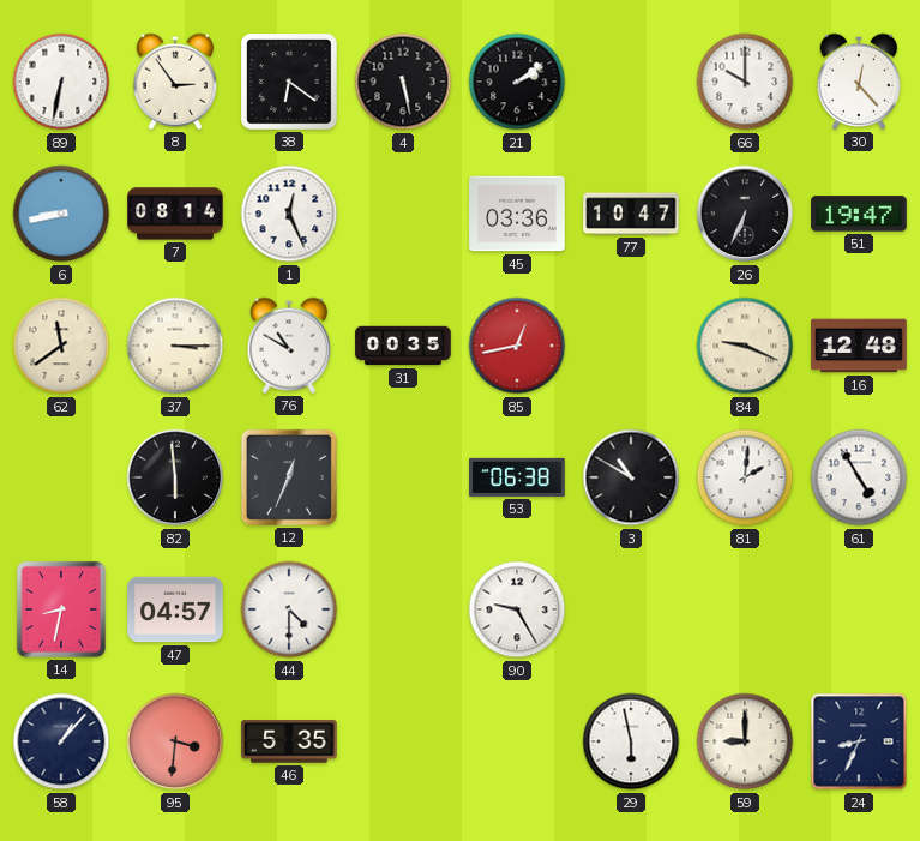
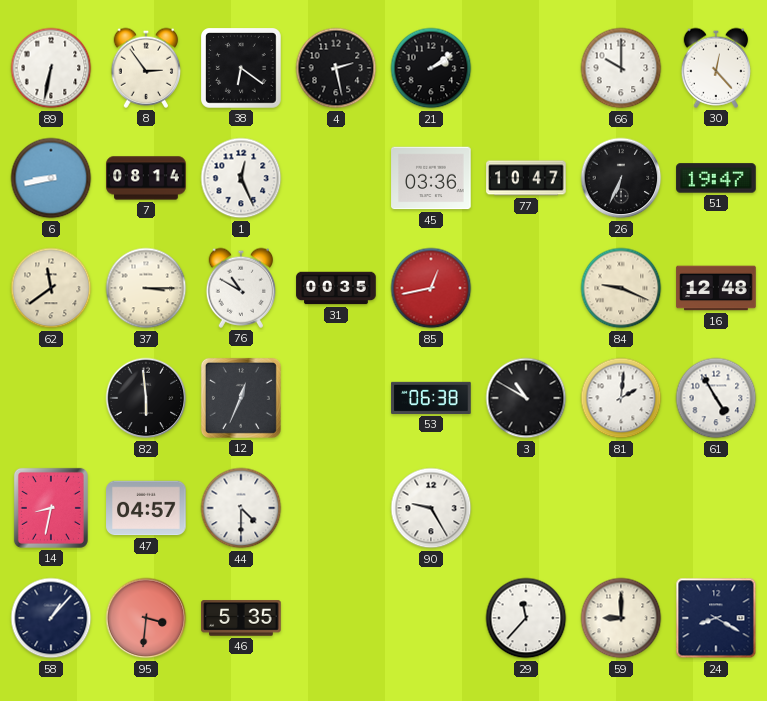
4: 5:28 -> 2:28 (336, 68)
29: 5:58 -> 11:37 (526, 618)
24: 8:34 -> 8:20 (716, 618)
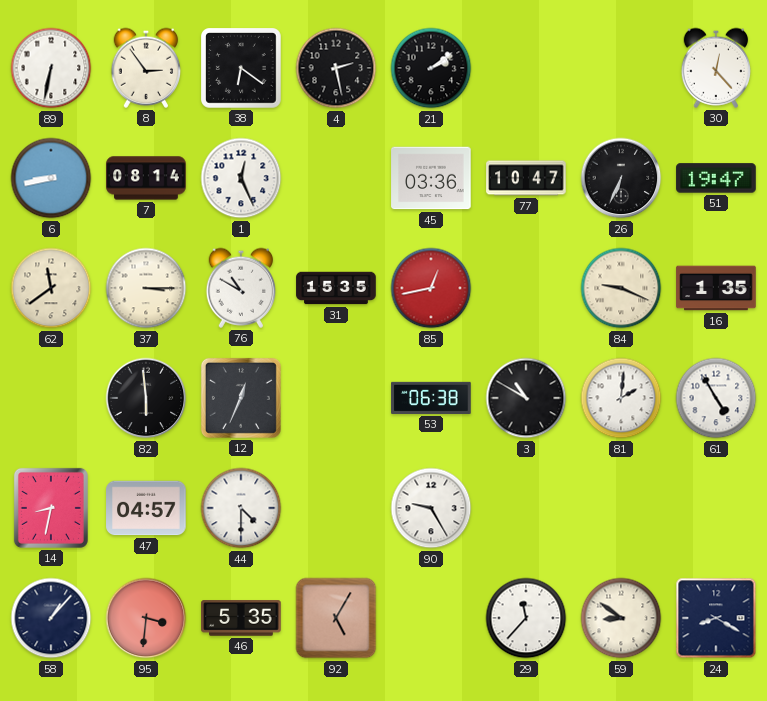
66: 10:00 -> none (621, 68)
31: 00:35 -> 15:35 (336, 288)
16: 12:48 -> 1:35 (716, 288)
92: none -> 5:05 (336, 618)
59: 9:00 -> 8:51 (621, 618)
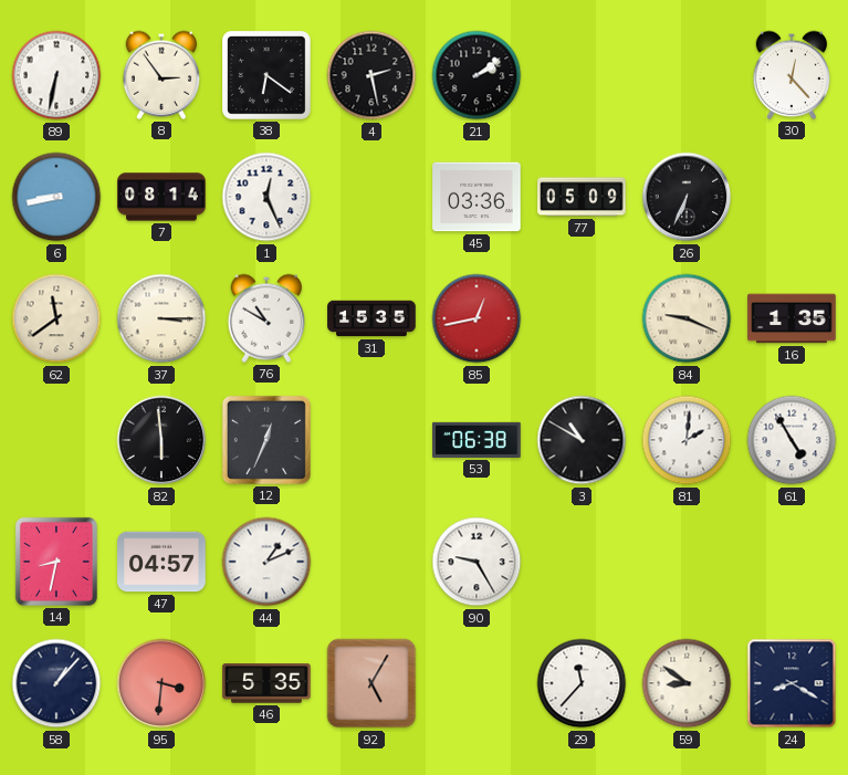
77: 10:47 -> 05:09 (582, 197)
51: 19:47 -> none (716, 178)
44: 4:30 -> 1:11 (266, 562)
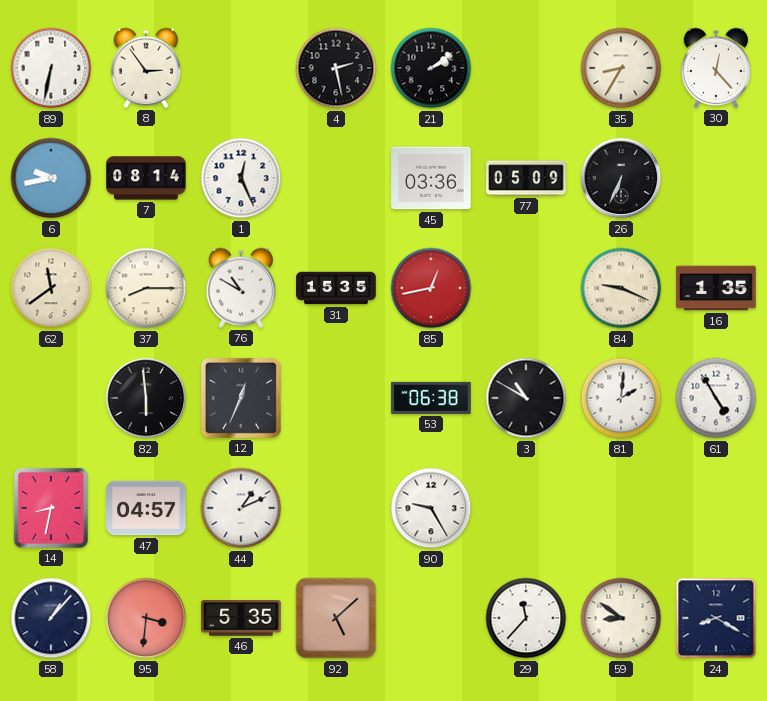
38: 6:21 -> none (268, 76)
35: none -> 8:35 (621, 68)
6: 8:43 -> 9:43 (51, 178)
37: 3:15 -> 8:15 (146, 288)
92: 5:05 -> 5:08 (336, 618)
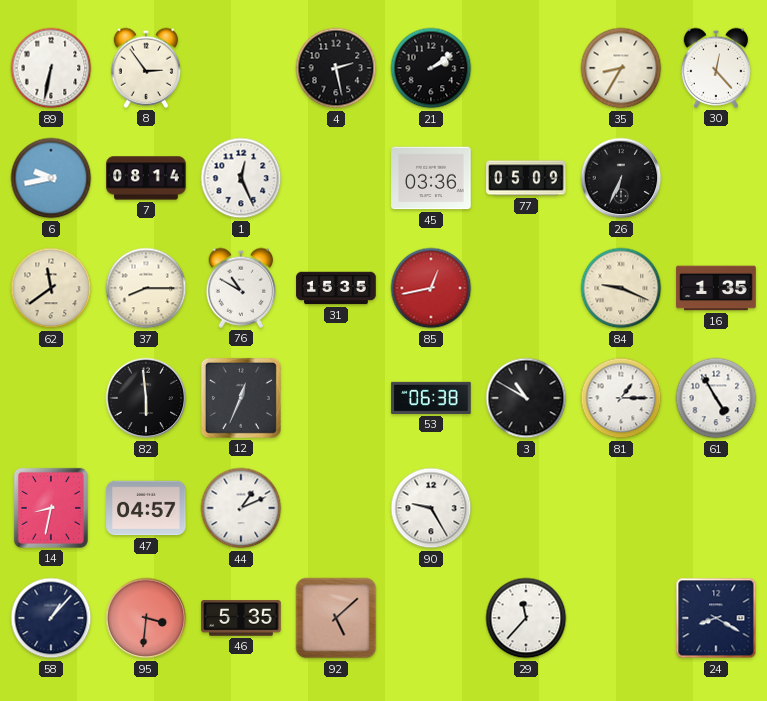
81: 2:01 -> 1:15 (621, 398)
59: 8:51 -> none (621, 618)
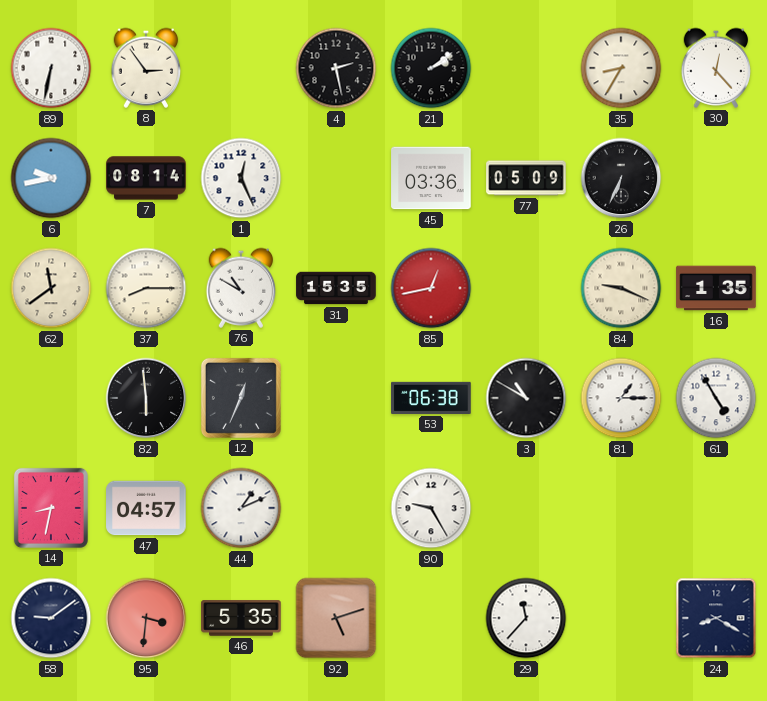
58: 1:07 -> 9:09 (51, 618)
92: 5:08 -> 5:12 (336, 618)
